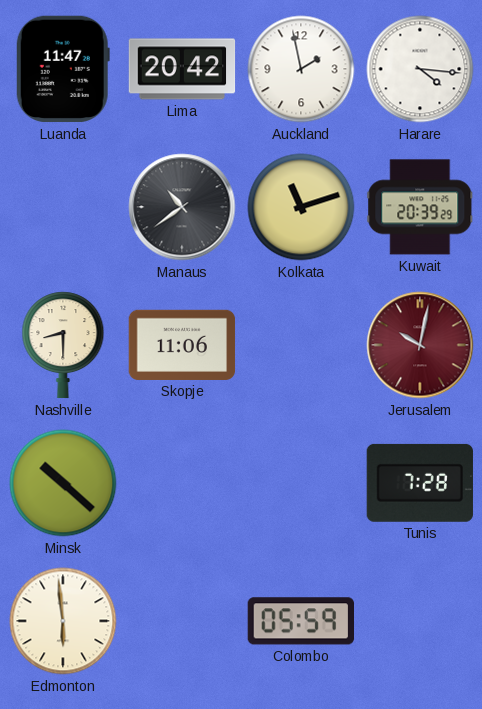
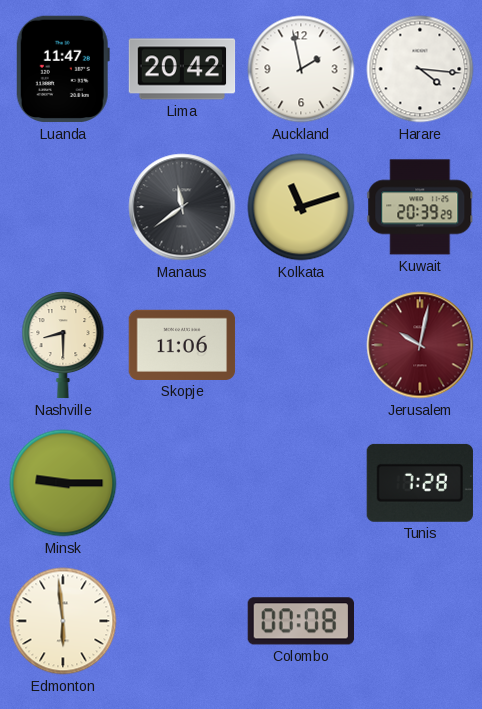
Manaus: 10:39 -> 11:39 (182, 207)
Minsk: 10:22 -> 9:15 (63, 483)
Colombo: 05:59 -> 00:08 (300, 621)
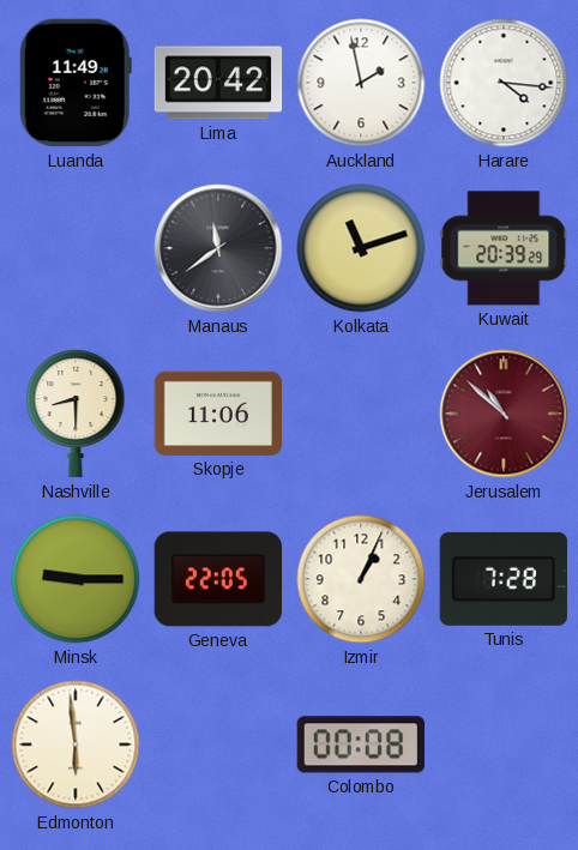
Luanda: 11:47 -> 11:49 (76, 83)
Jerusalem: 10:02 -> 10:52 (504, 414)
Geneva: none -> 22:05 (217, 579)
Izmir: none -> 1:04 (361, 579)
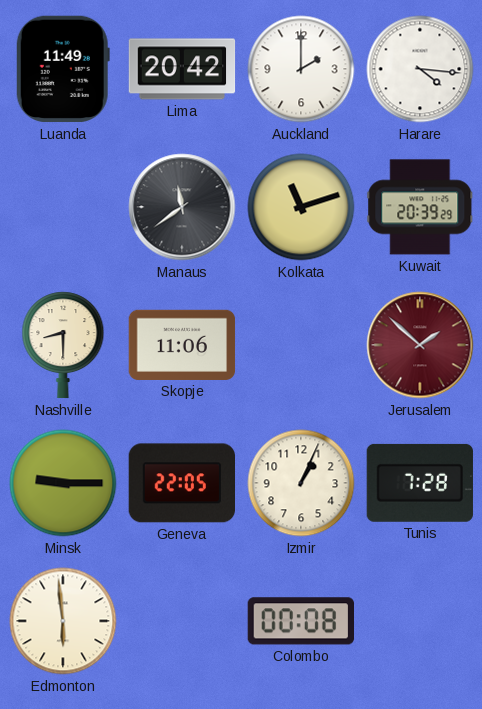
Auckland: 1:58 -> 2:00 (301, 69)
Jerusalem: 10:52 -> 1:52 (420, 345)
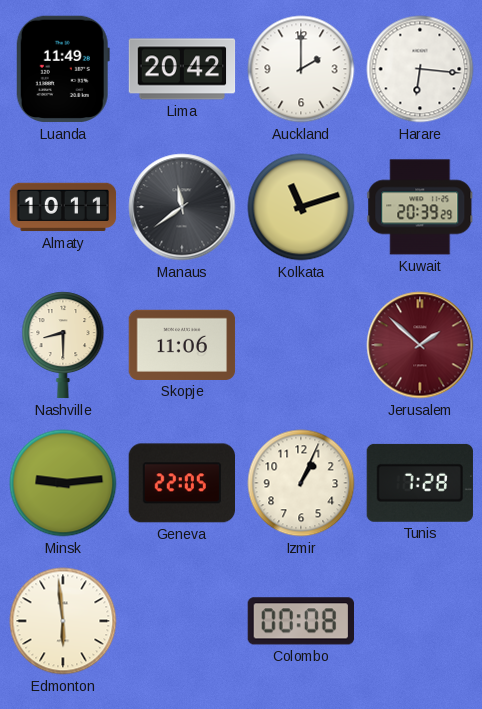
Harare: 4:16 -> 6:16 (420, 69)
Almaty: none -> 10:11 (63, 207)
Minsk: 9:15 -> 9:14 (63, 483)
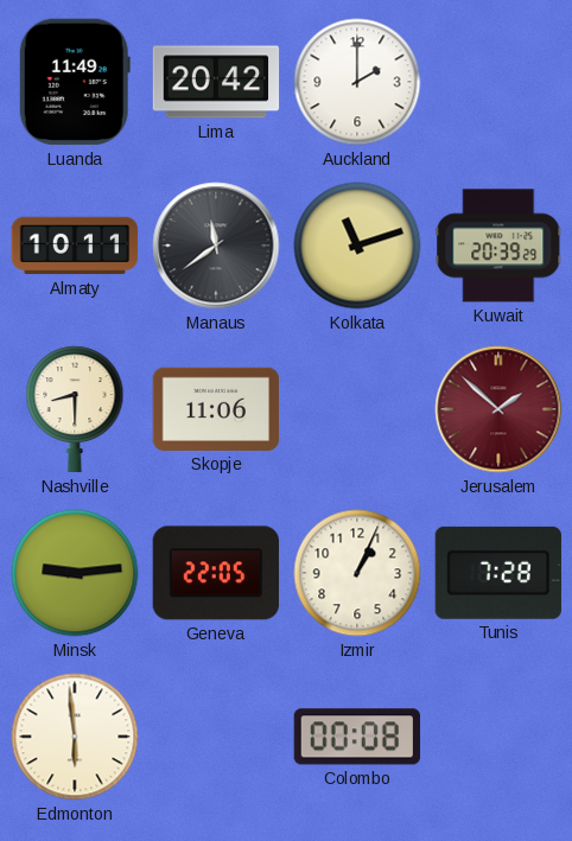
Harare: 6:16 -> none (420, 69)
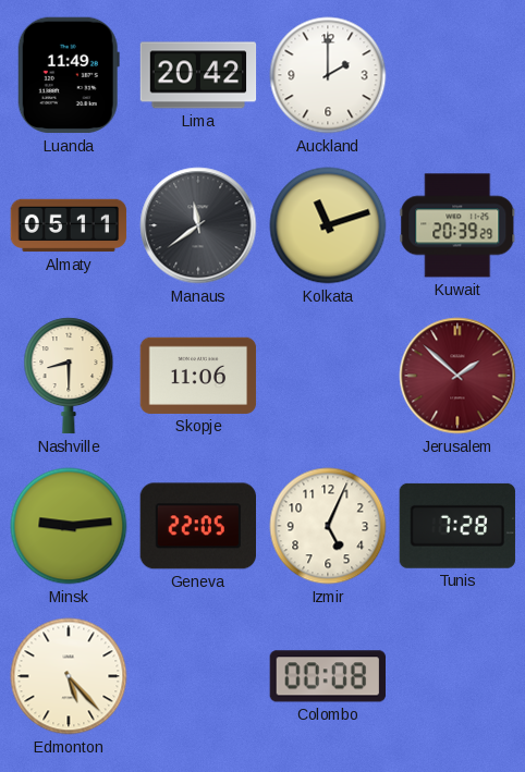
Almaty: 10:11 -> 05:11 (69, 225)
Izmir: 1:04 -> 5:04 (328, 526)
Edmonton: 5:59 -> 5:23 (69, 676)
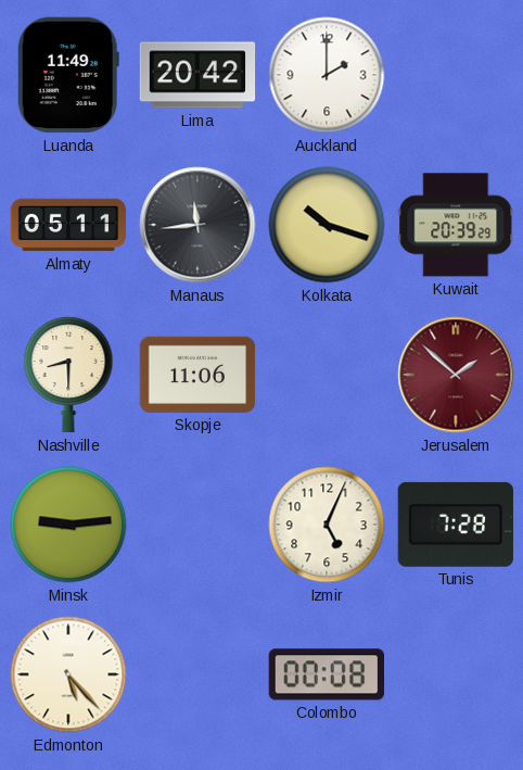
Manaus: 11:39 -> 11:44 (197, 225)
Kolkata: 11:12 -> 10:18 (327, 225)
Geneva: 22:05 -> none (197, 526)
